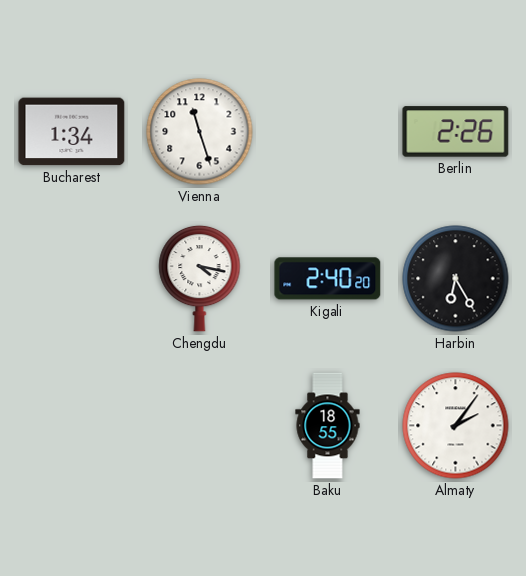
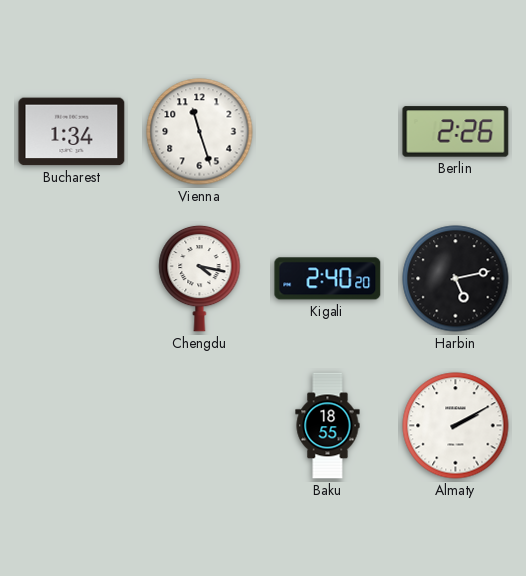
Harbin: 6:25 -> 5:13 (456, 279)
Almaty: 2:06 -> 2:10 (456, 426)
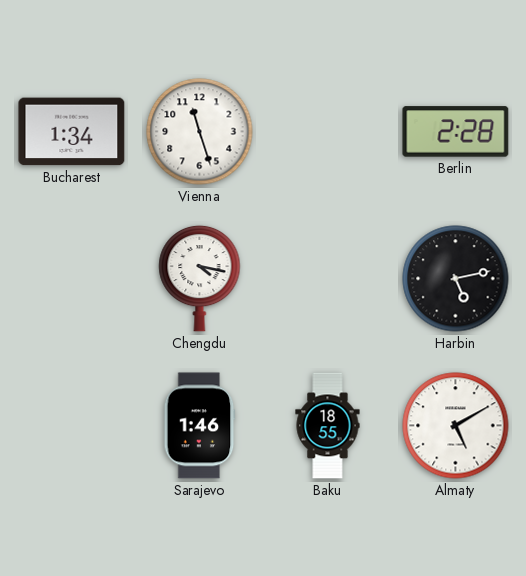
Berlin: 2:26 -> 2:28 (456, 132)
Kigali: 2:40 -> none (328, 279)
Sarajevo: none -> 1:46 (200, 426)
Almaty: 2:10 -> 5:10 (456, 426)
